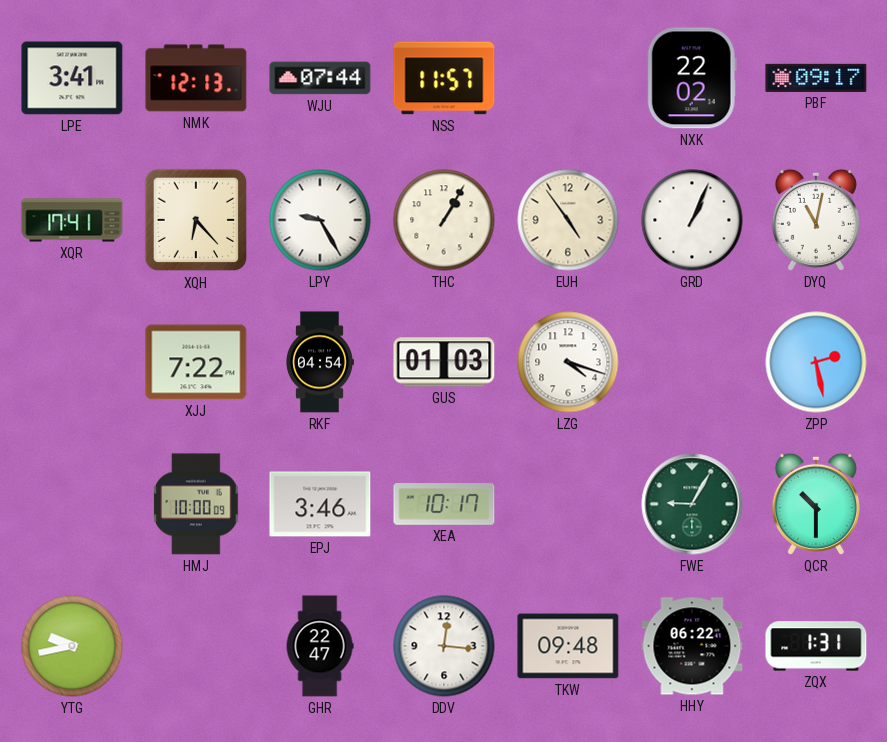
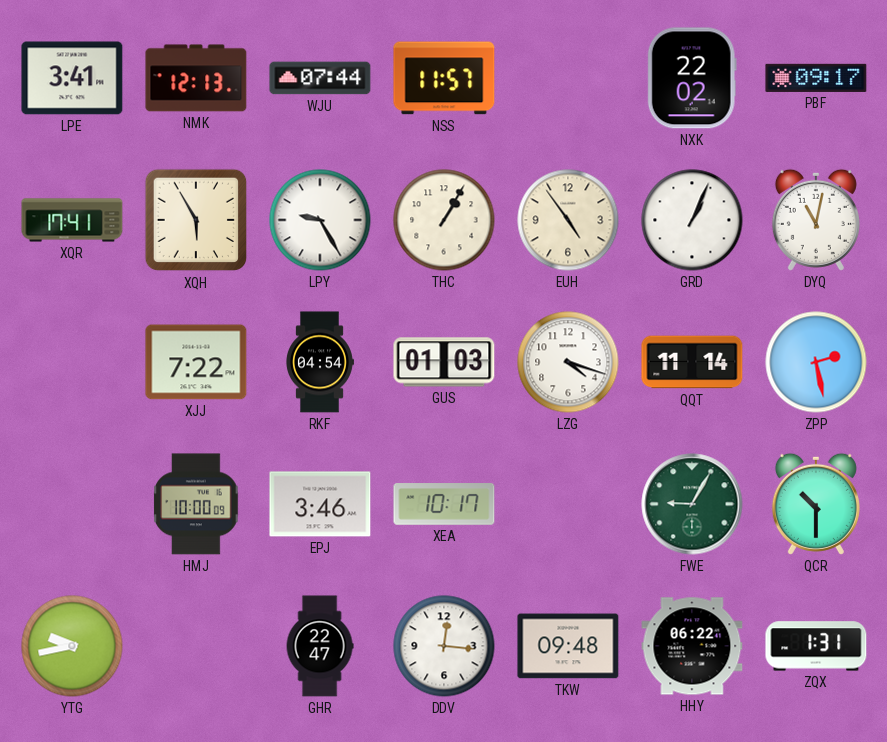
XQH: 6:23 -> 5:55 (196, 220)
QQT: none -> 11:14 (692, 362)
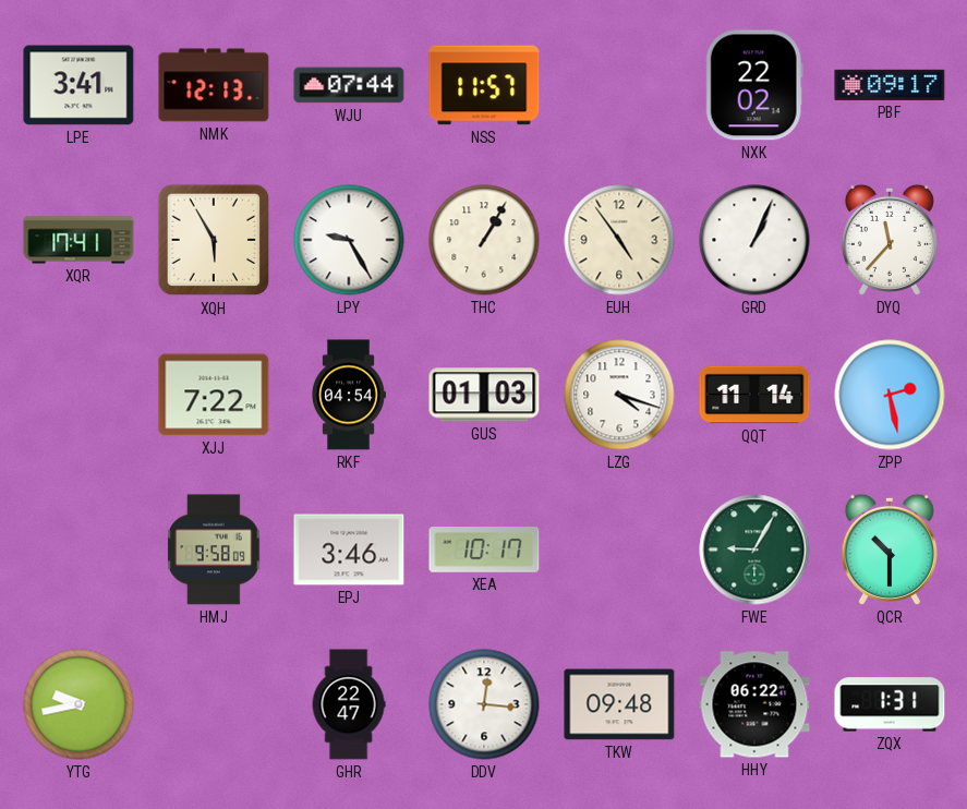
DYQ: 11:02 -> 11:37 (890, 240)
HMJ: 10:00 -> 9:58 (214, 550)
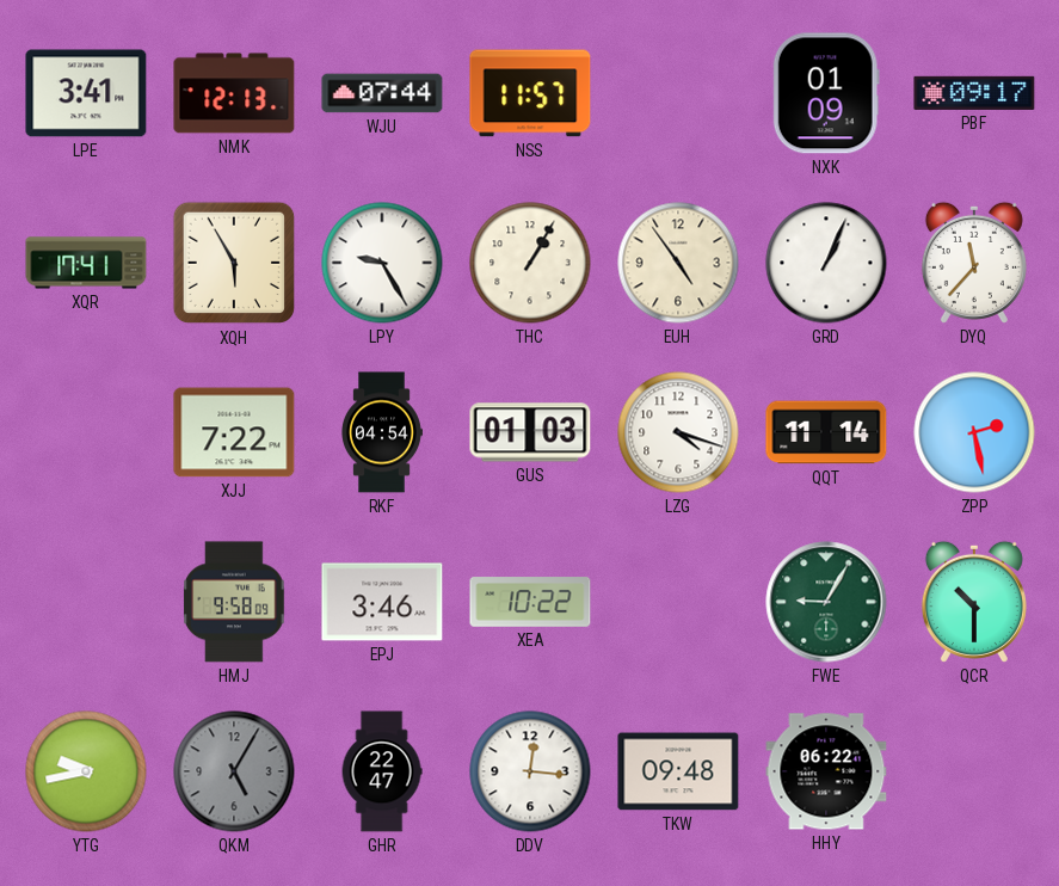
NXK: 22:02 -> 01:09 (826, 93)
XEA: 10:17 -> 10:22 (530, 602)
QKM: none -> 5:05 (234, 771)
ZQX: 1:31 -> none (890, 704)
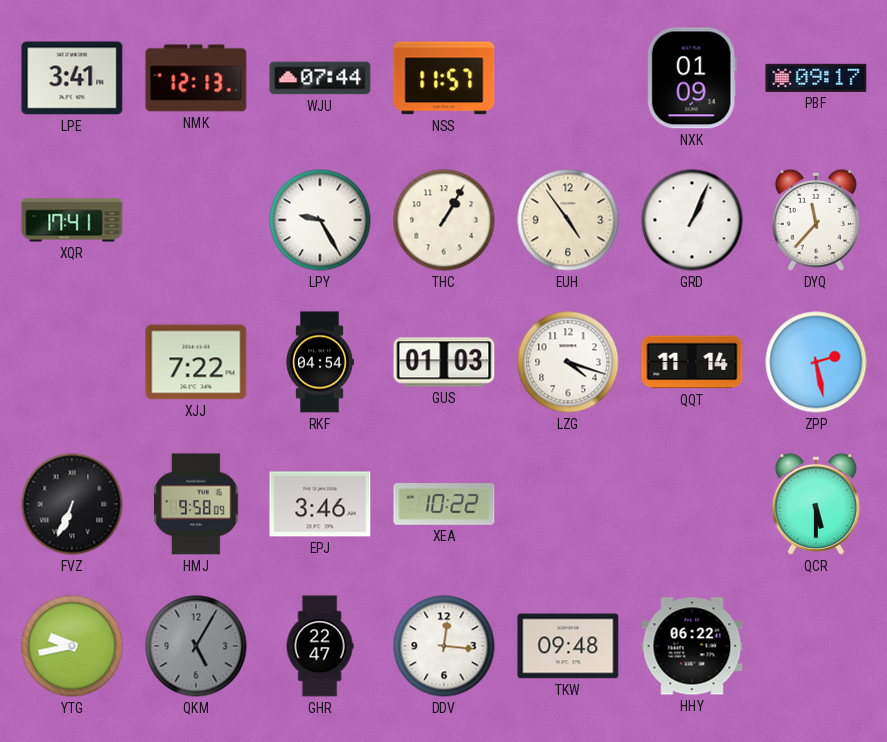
XQH: 5:55 -> none (234, 263)
FVZ: none -> 6:34 (72, 504)
FWE: 9:05 -> none (826, 602)
QCR: 10:30 -> 5:30 (816, 504)
